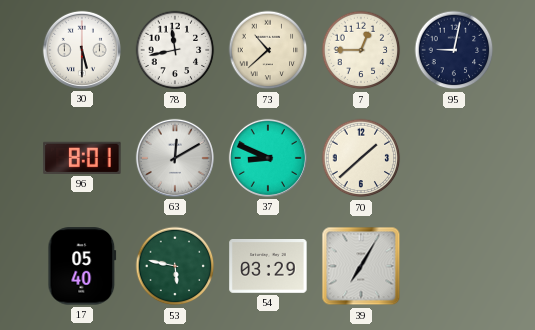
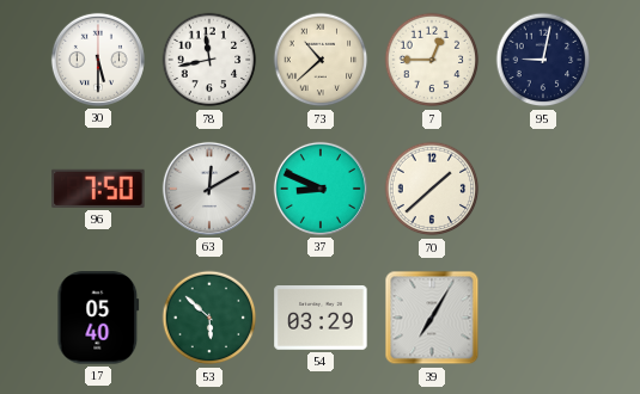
96: 8:01 -> 7:50 (98, 189)
53: 5:47 -> 5:52 (209, 318)
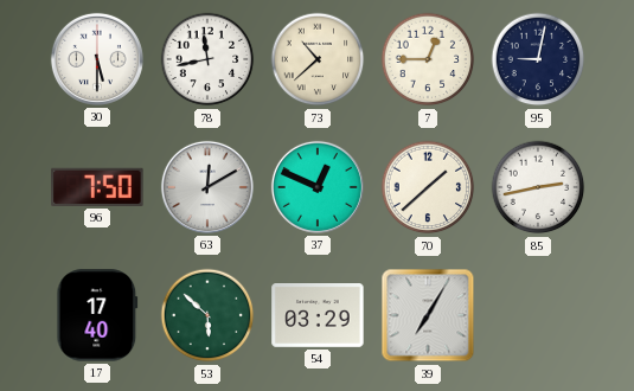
37: 8:49 -> 12:49 (318, 187)
85: none -> 2:43 (538, 187)
17: 05:40 -> 17:40 (97, 315)
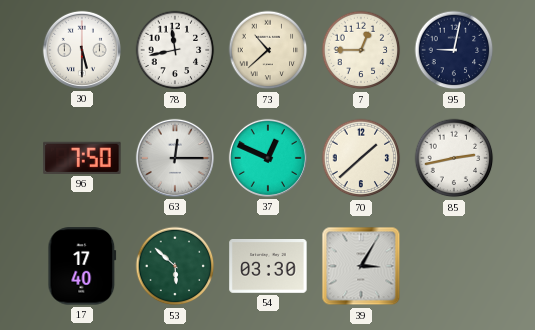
63: 12:10 -> 12:15 (175, 158)
54: 03:29 -> 03:30 (268, 267)
39: 7:05 -> 3:05 (361, 266)
